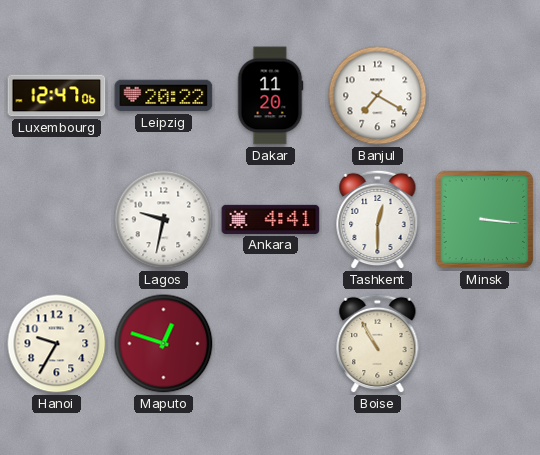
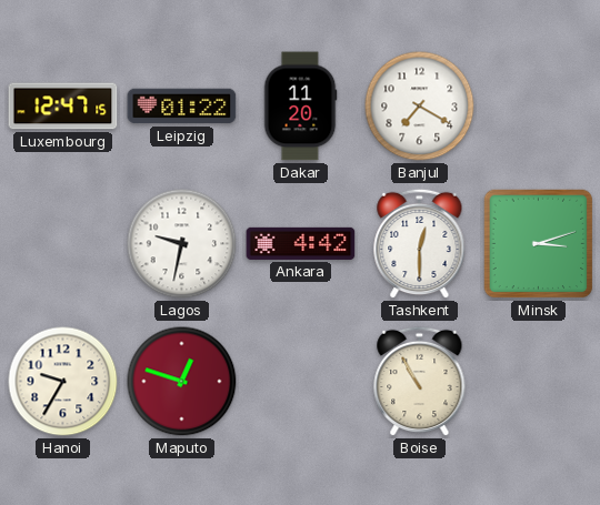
Luxembourg: 12:47:06 -> 12:47:15 (63, 107)
Leipzig: 20:22 -> 01:22 (182, 107)
Ankara: 4:41 -> 4:42 (301, 243)
Minsk: 3:16 -> 3:12 (539, 244)
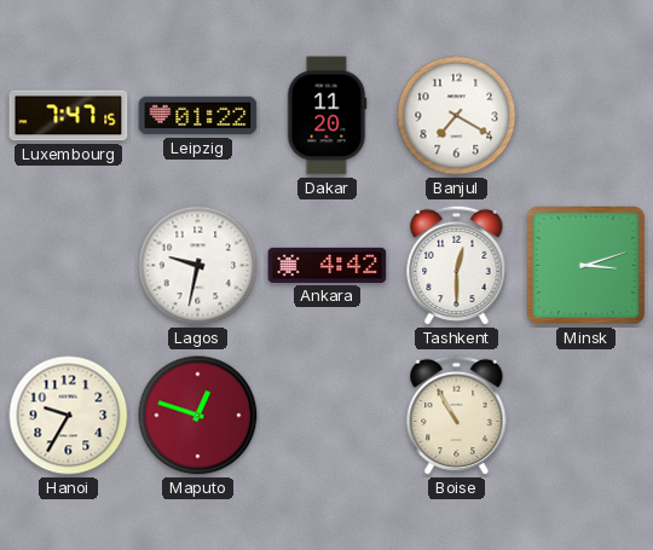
Luxembourg: 12:47 -> 7:47 (69, 116)
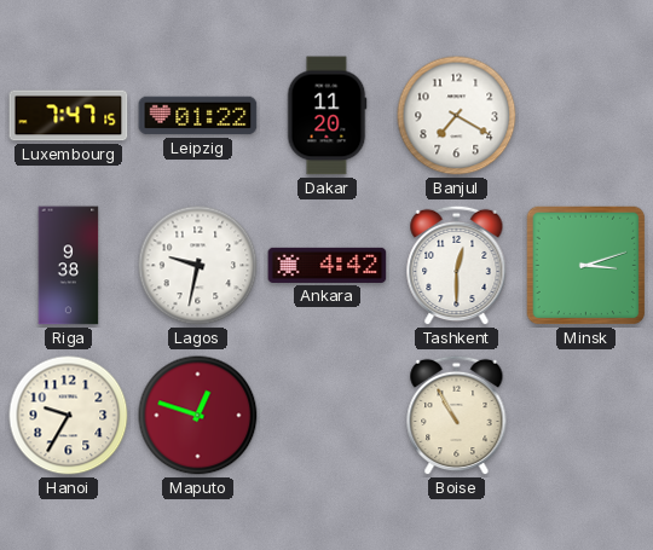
Riga: none -> 9:38 (69, 266)
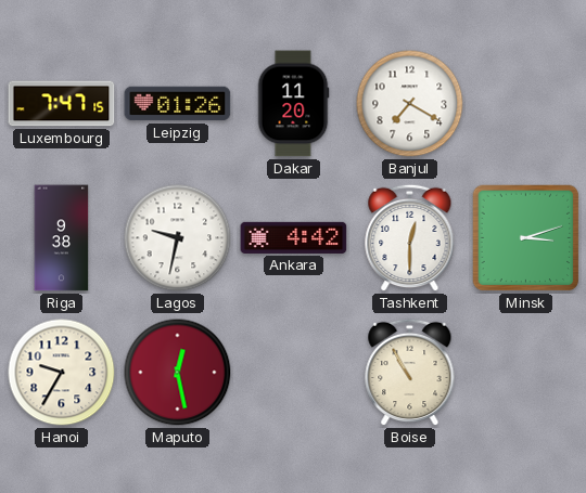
Leipzig: 01:22 -> 01:26 (178, 104)
Maputo: 12:48 -> 12:28 (178, 373)
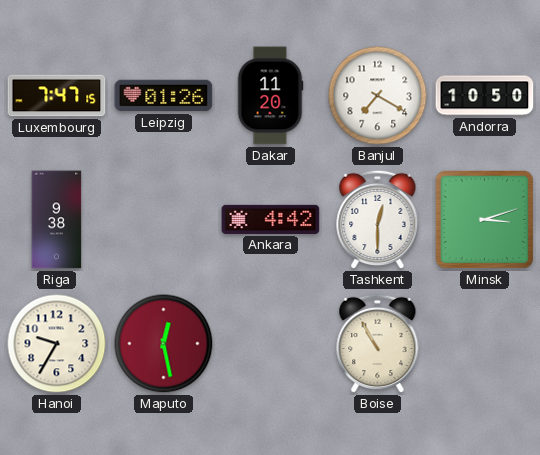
Andorra: none -> 10:50 (485, 96)
Lagos: 9:32 -> none (178, 238)
